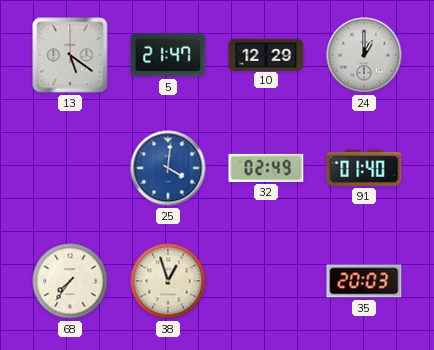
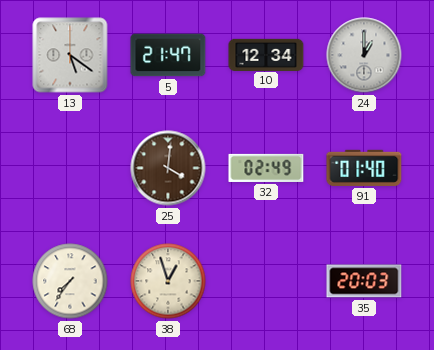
10: 12:29 -> 12:34 (266, 54)
25 dial: blue -> brown (168, 168)
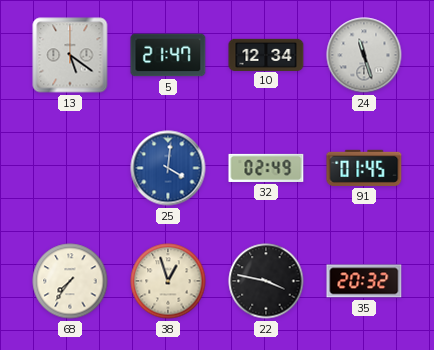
24: 1:00 -> 11:27 (364, 55)
25 dial: brown -> blue (168, 168)
91: 01:40 -> 01:45 (364, 168)
22: none -> 3:47 (266, 281)
35: 20:03 -> 20:32 (364, 281)
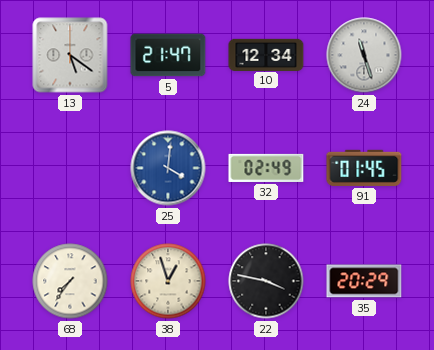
35: 20:32 -> 20:29 (364, 281)
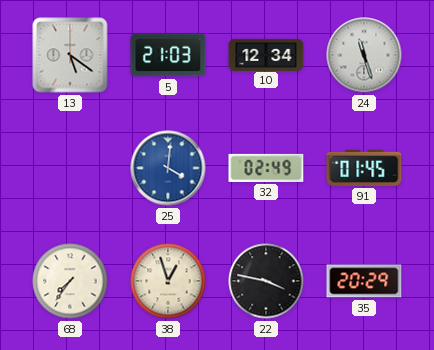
5: 21:47 -> 21:03 (168, 55)
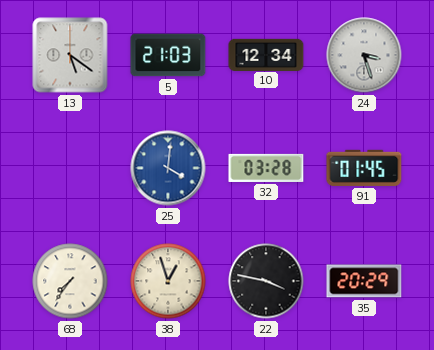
24: 11:27 -> 3:27 (364, 55)
32: 02:49 -> 03:28 (266, 168)
